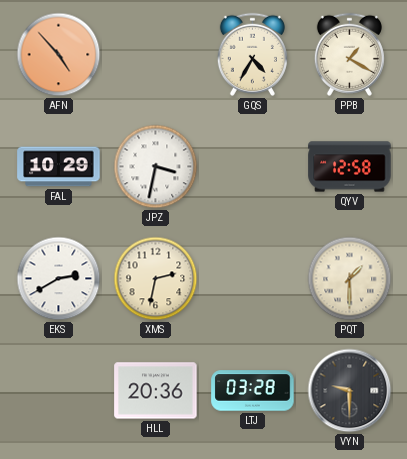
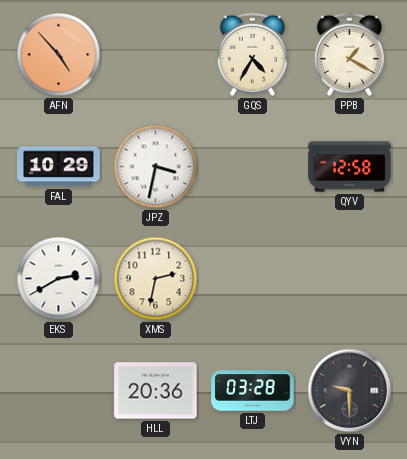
PQT: 1:30 -> none (350, 279)
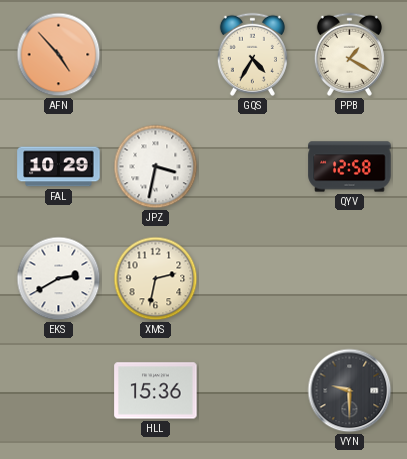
HLL: 20:36 -> 15:36 (156, 391)
LTJ: 03:28 -> none (253, 391)
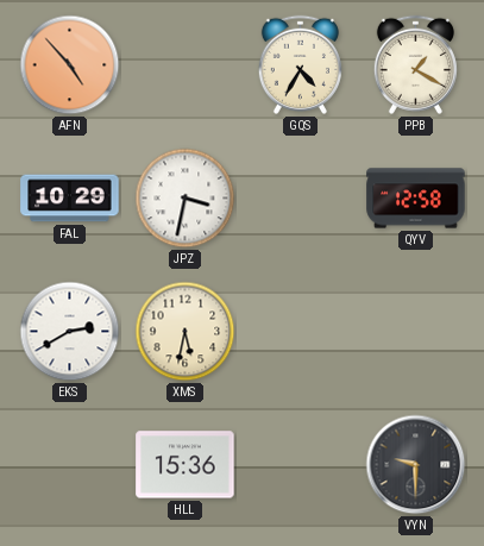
XMS: 2:32 -> 5:32 (186, 332)
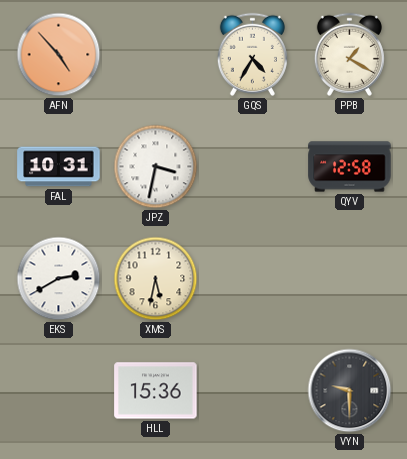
FAL: 10:29 -> 10:31 (59, 167)
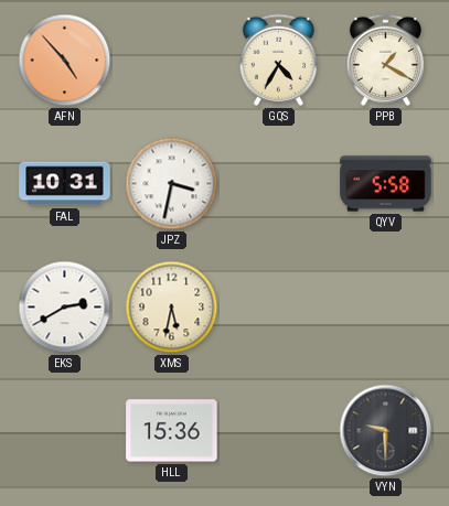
QYV: 12:58 -> 5:58 (386, 184)
